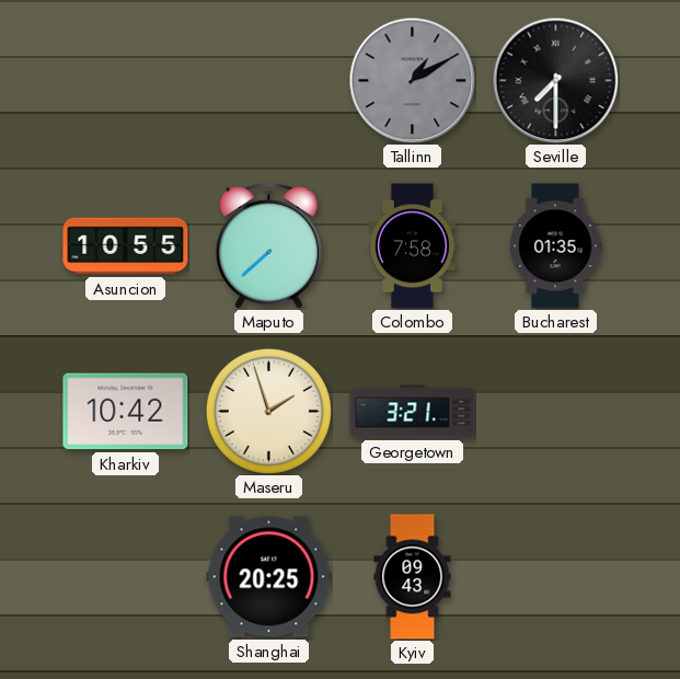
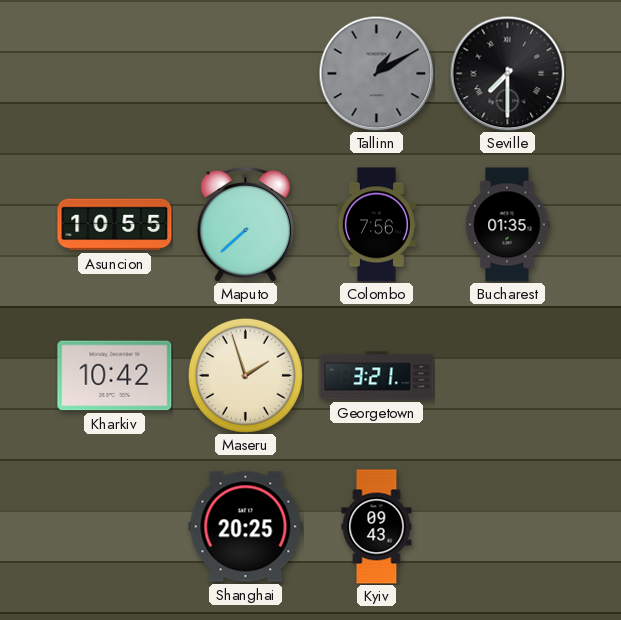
Colombo: 7:58 -> 7:56 (376, 225)
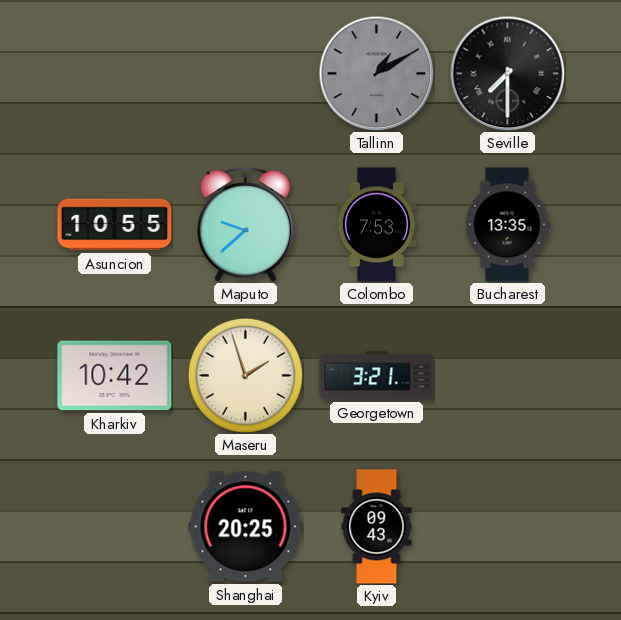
Maputo: 7:38 -> 9:38 (245, 225)
Colombo: 7:56 -> 7:53 (376, 225)
Bucharest: 01:35 -> 13:35 (507, 225)
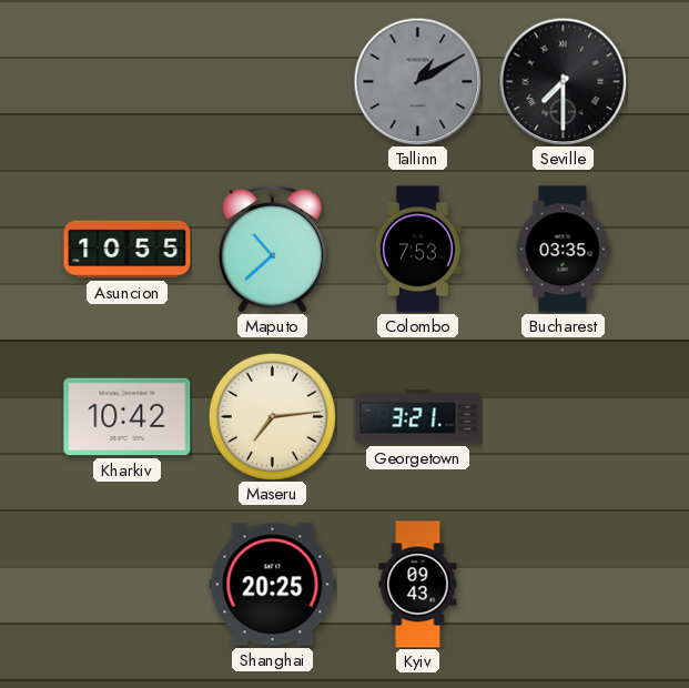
Maputo: 9:38 -> 10:38 (272, 250)
Bucharest: 13:35 -> 03:35 (563, 250)
Maseru: 1:57 -> 7:14 (272, 416)
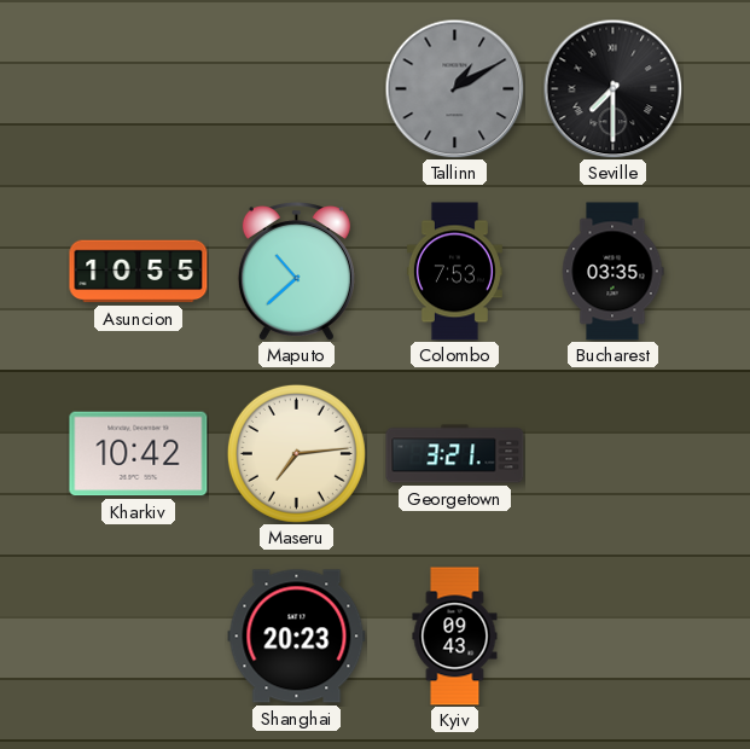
Shanghai: 20:25 -> 20:23 (297, 637)
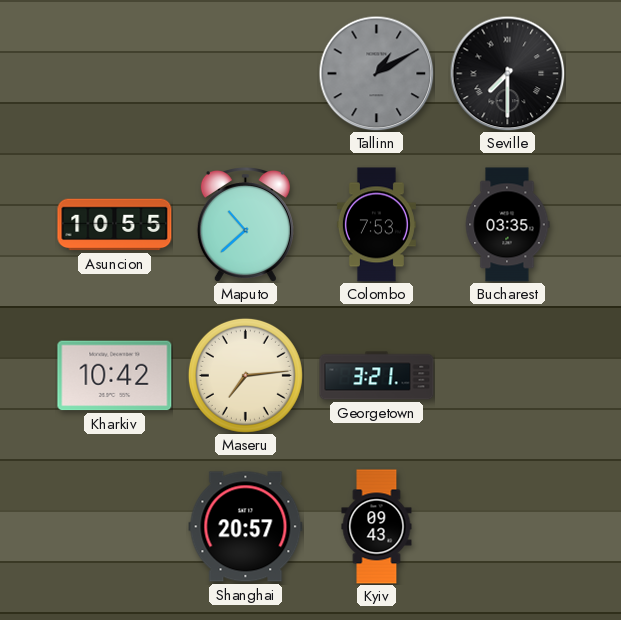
Shanghai: 20:23 -> 20:57 (246, 527)
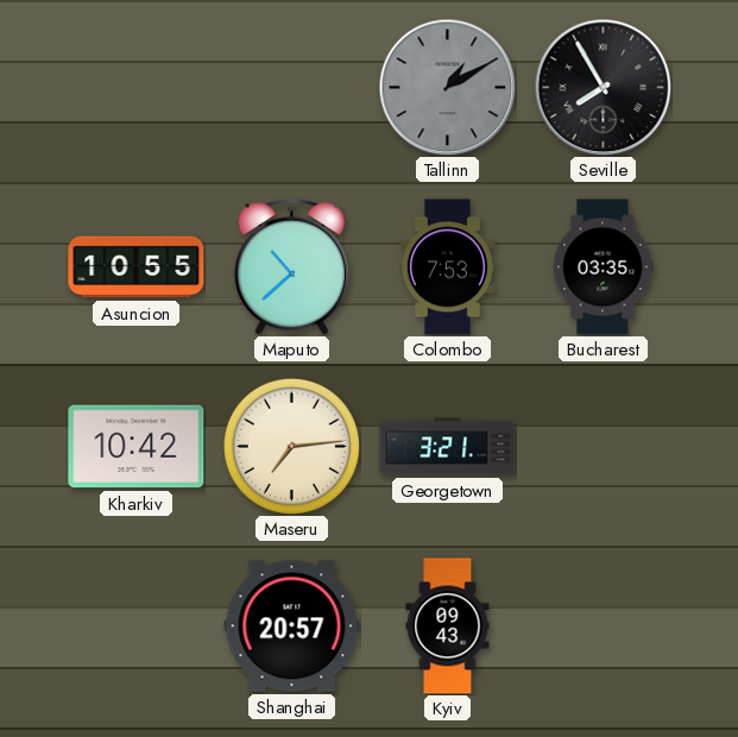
Seville: 7:30 -> 7:55 (603, 87)
